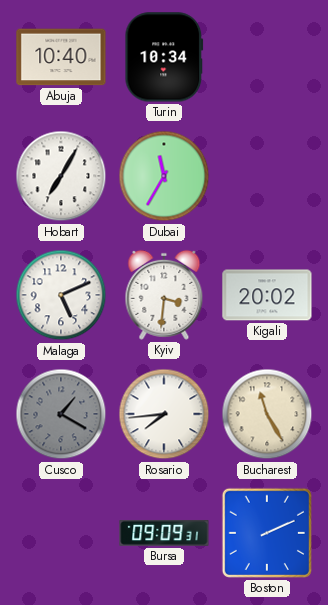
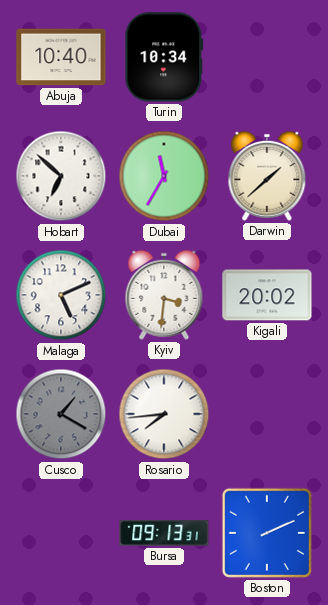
Hobart: 7:05 -> 6:52 (61, 176)
Darwin: none -> 1:38 (267, 176)
Bucharest: 11:25 -> none (267, 414)
Bursa: 09:09 -> 09:13 (164, 533)
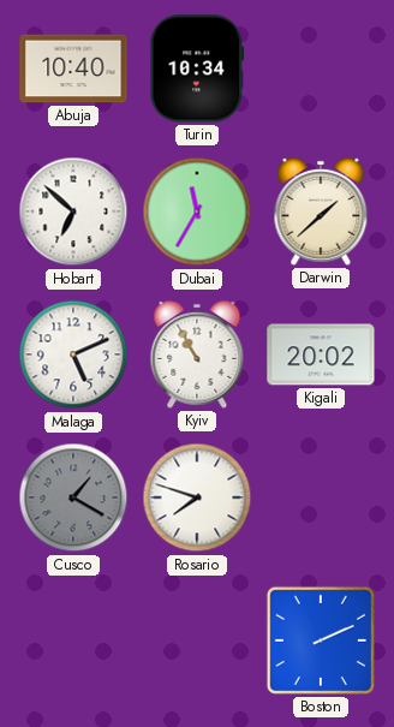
Kyiv: 3:31 -> 10:55 (197, 354)
Rosario: 7:44 -> 7:48 (197, 497)
Bursa: 09:13 -> none (164, 533)
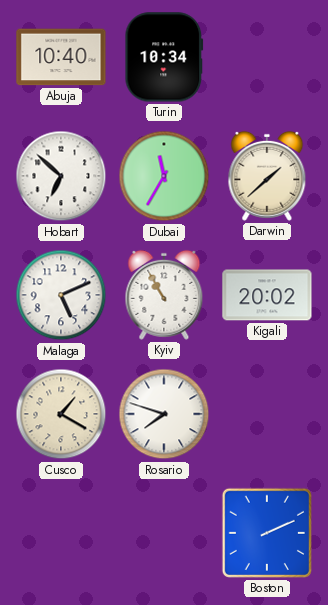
Cusco dial: grey -> cream (61, 414)
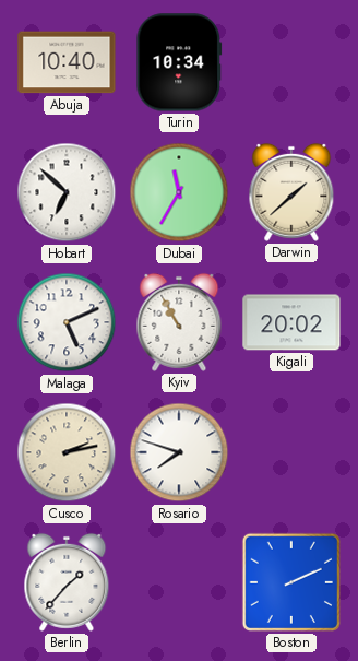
Cusco: 1:20 -> 2:13 (67, 452)
Berlin: none -> 1:37 (67, 582)
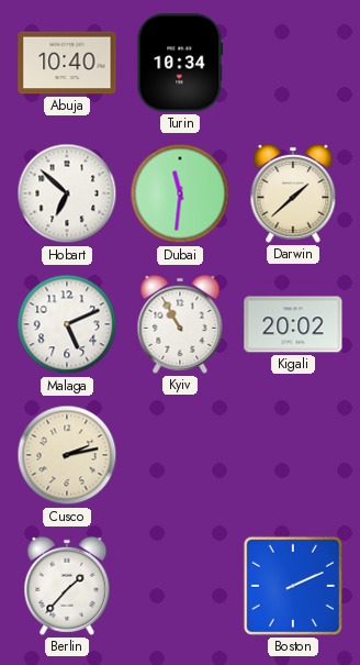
Dubai: 11:35 -> 11:31 (180, 193)
Rosario: 7:48 -> none (179, 452)
